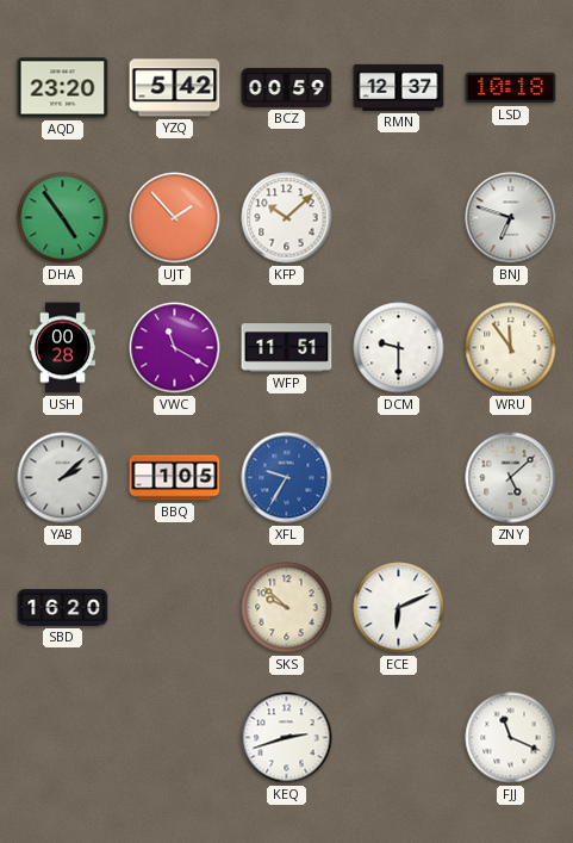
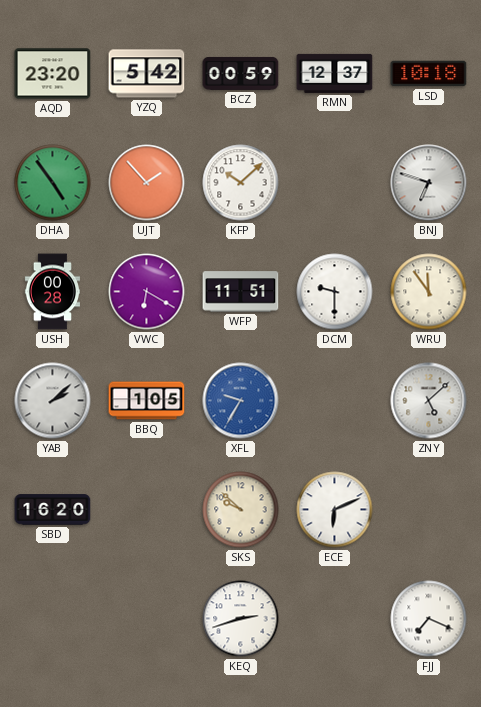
VWC: 11:20 -> 6:20 (147, 292)
FJJ: 11:19 -> 7:19 (429, 619)
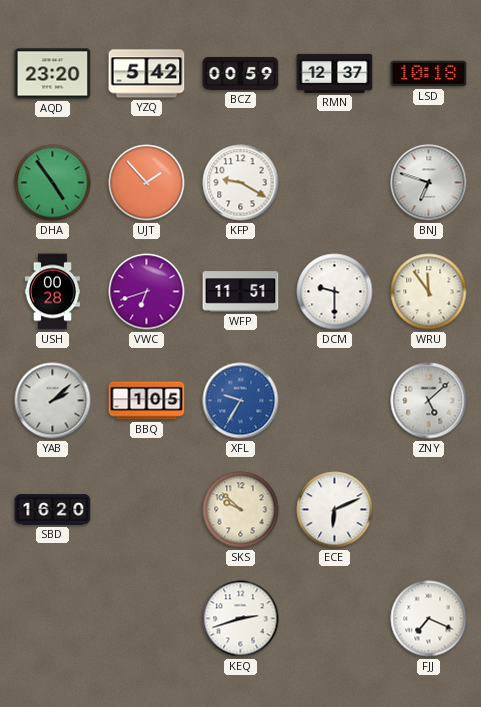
KFP: 10:08 -> 9:20 (241, 183)
VWC: 6:20 -> 6:42 (147, 292)
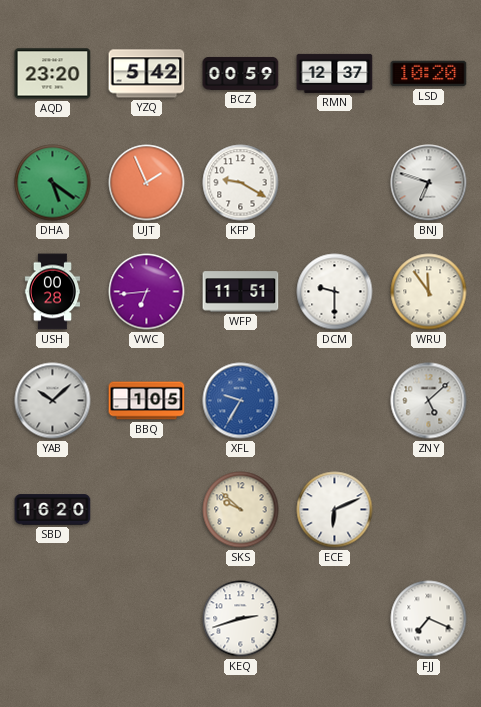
LSD: 10:18 -> 10:20 (429, 74)
DHA: 4:54 -> 5:21 (53, 183)
UJT: 1:53 -> 1:56 (147, 183)
VWC: 6:42 -> 6:44 (147, 292)
YAB: 2:08 -> 10:08 (53, 401)
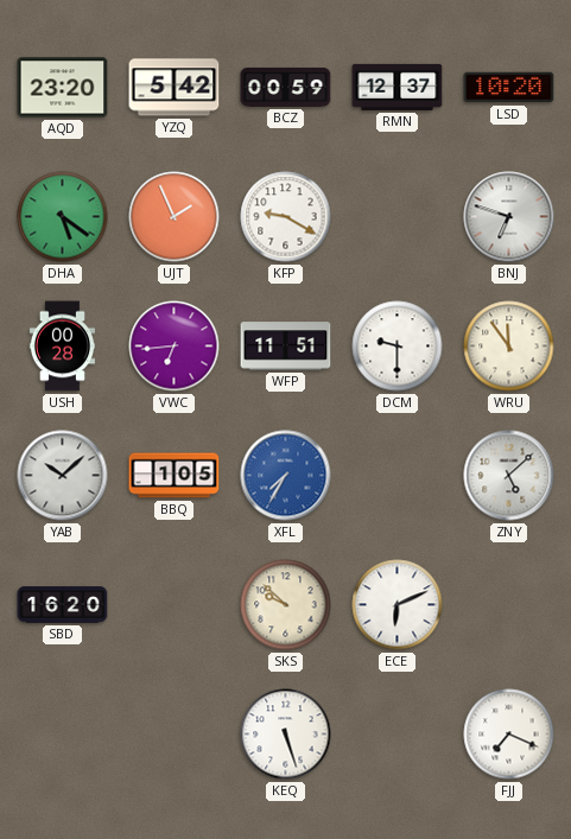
XFL: 9:35 -> 7:35 (286, 476)
KEQ: 2:42 -> 5:27 (286, 735)
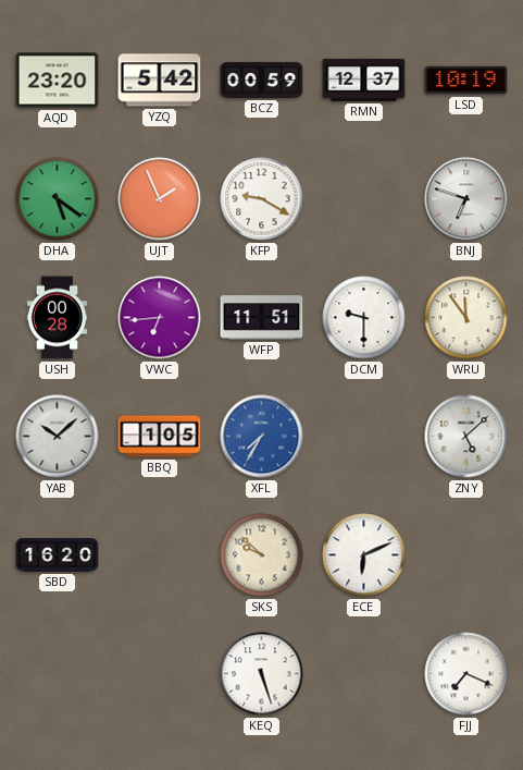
LSD: 10:20 -> 10:19 (466, 81)
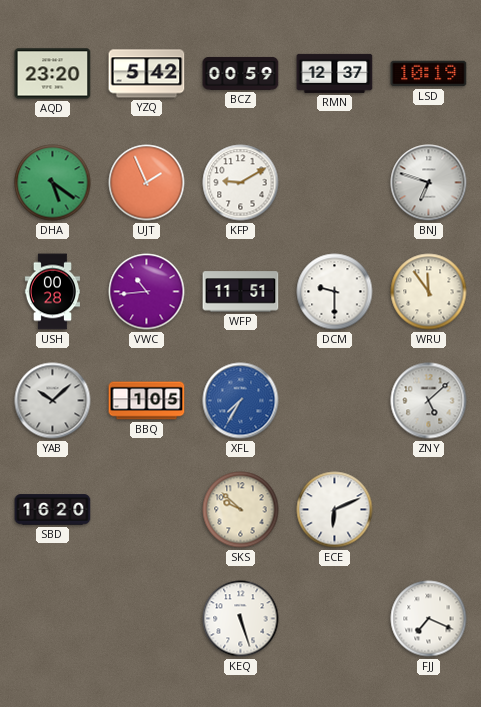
KFP: 9:20 -> 9:10 (241, 183)
VWC: 6:44 -> 10:44 (147, 292)
